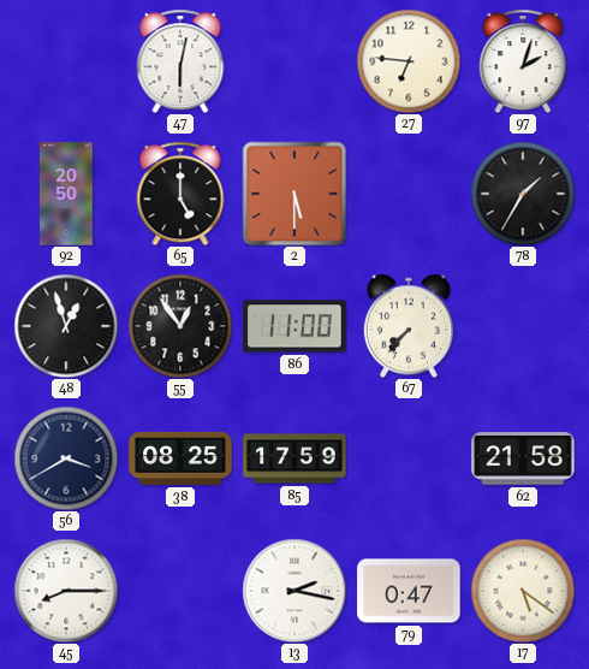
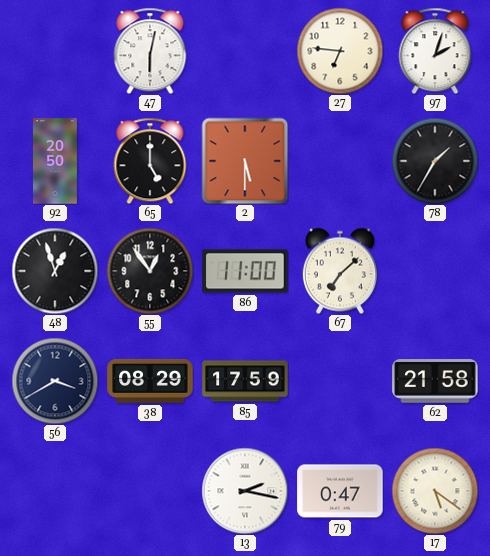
67: 7:37 -> 7:08 (340, 271)
38: 08:25 -> 08:29 (150, 381)
45: 8:15 -> none (66, 591)
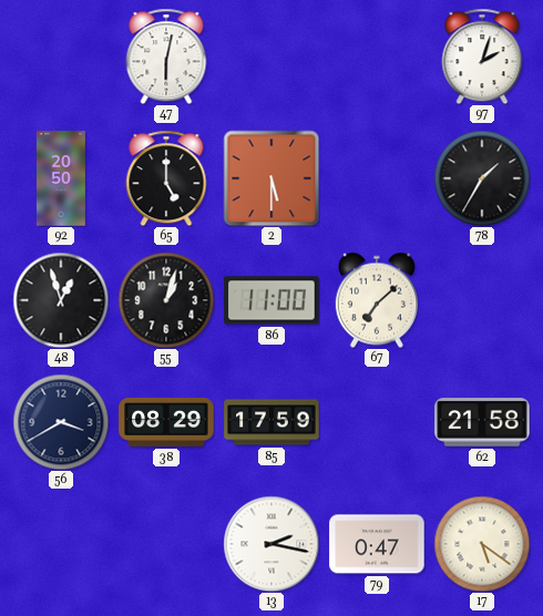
27: 6:46 -> none (340, 51)
55: 12:54 -> 1:03 (166, 300)
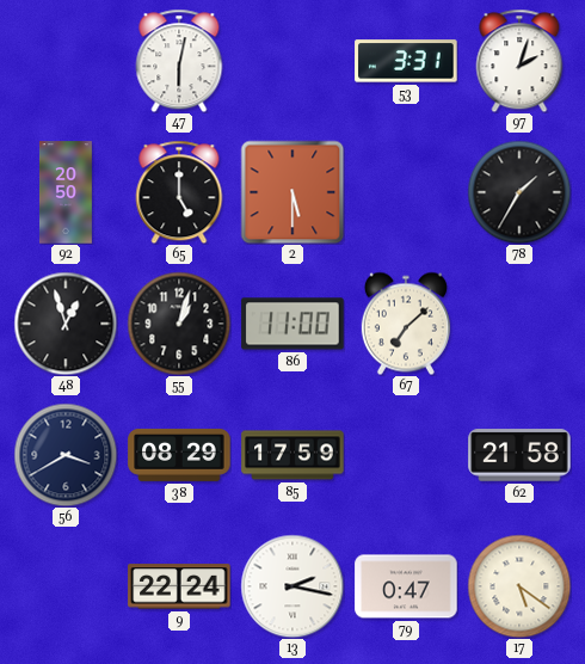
53: none -> 3:31 (406, 61)
9: none -> 22:24 (179, 586)
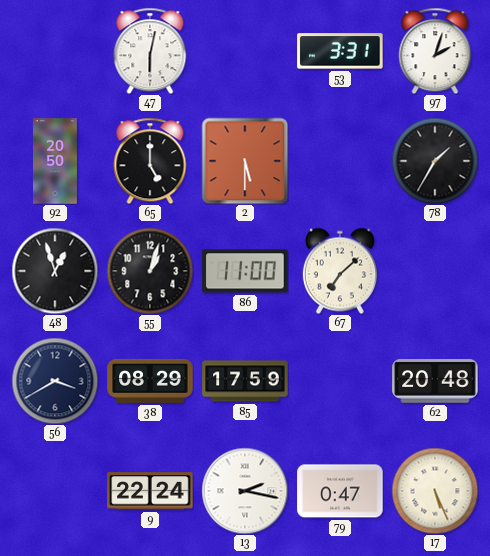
62: 21:58 -> 20:48 (435, 381)
17: 5:21 -> 5:26 (435, 491)
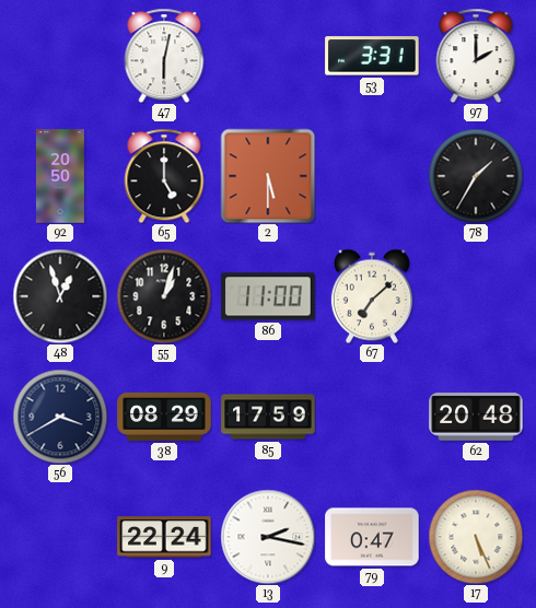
97: 2:03 -> 2:00 (476, 56)
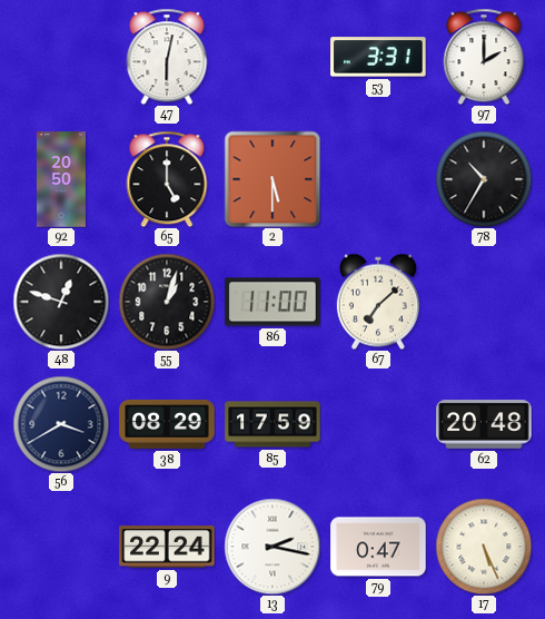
78: 1:35 -> 10:35 (484, 179)
48: 12:57 -> 12:48 (61, 302)
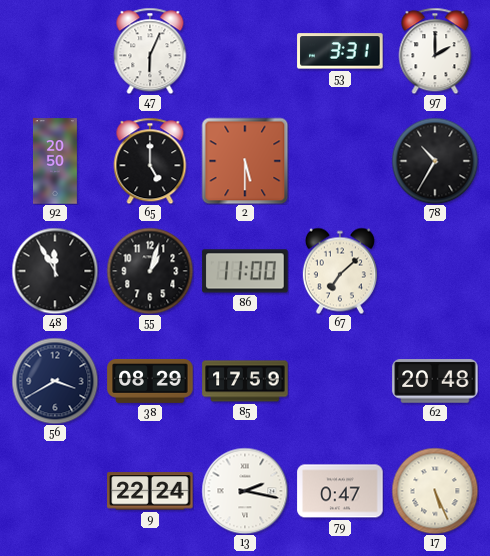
47: 6:02 -> 6:04 (150, 51)
48: 12:48 -> 11:55 (55, 271)
